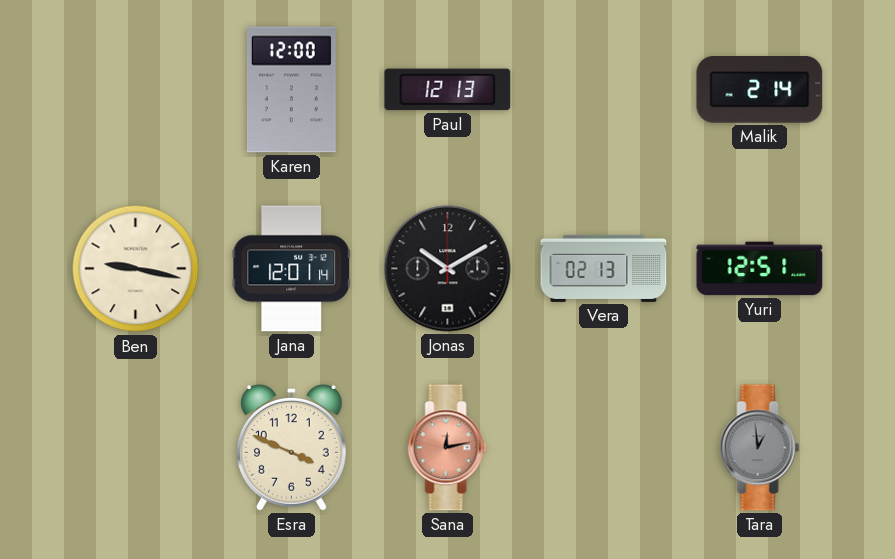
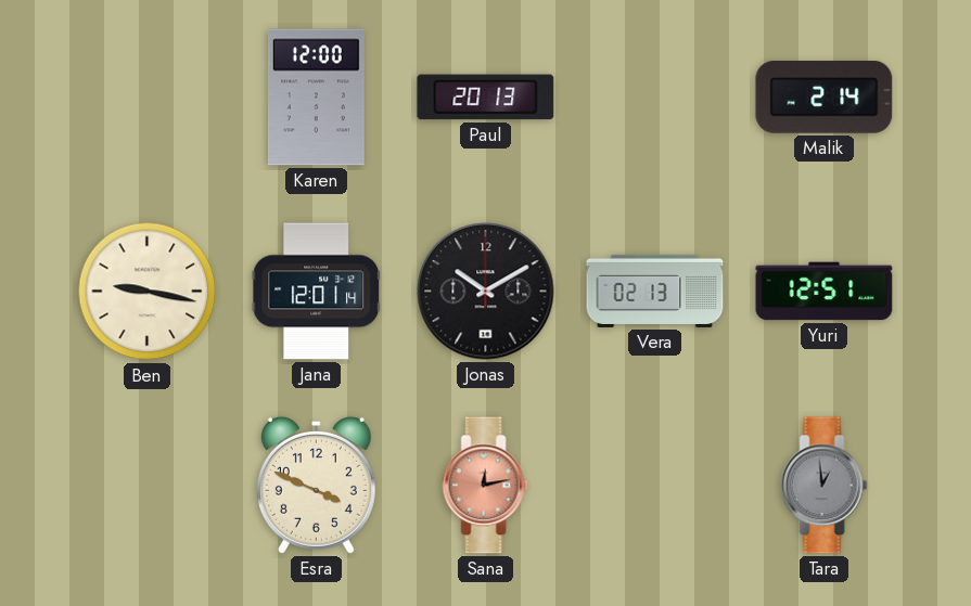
Paul: 12:13 -> 20:13 (486, 98)
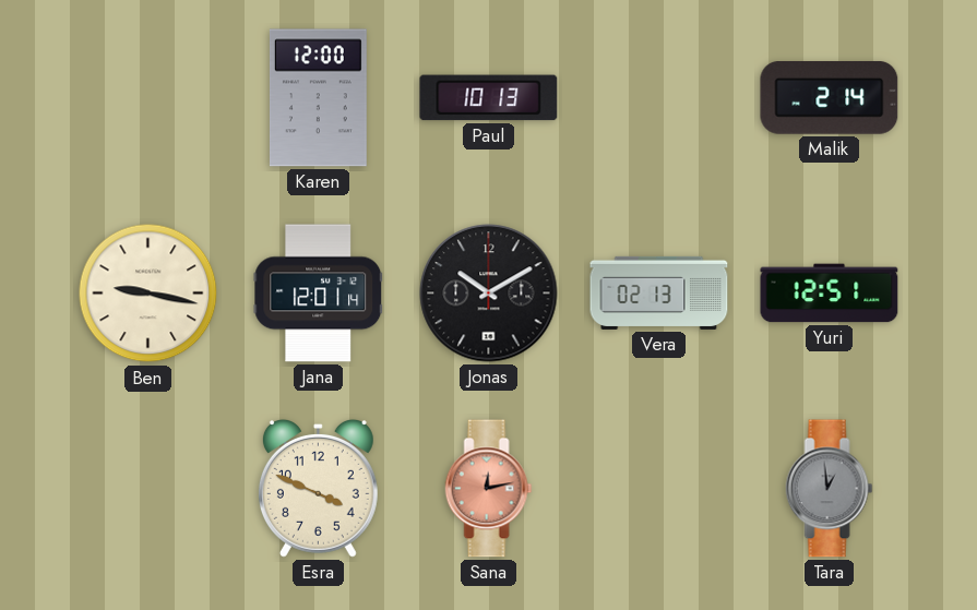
Paul: 20:13 -> 10:13 (489, 98)
